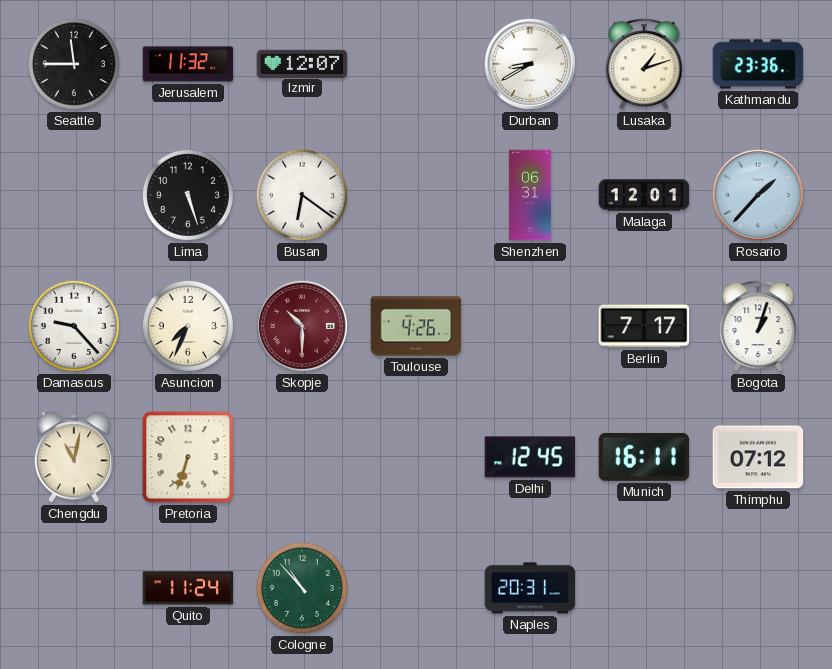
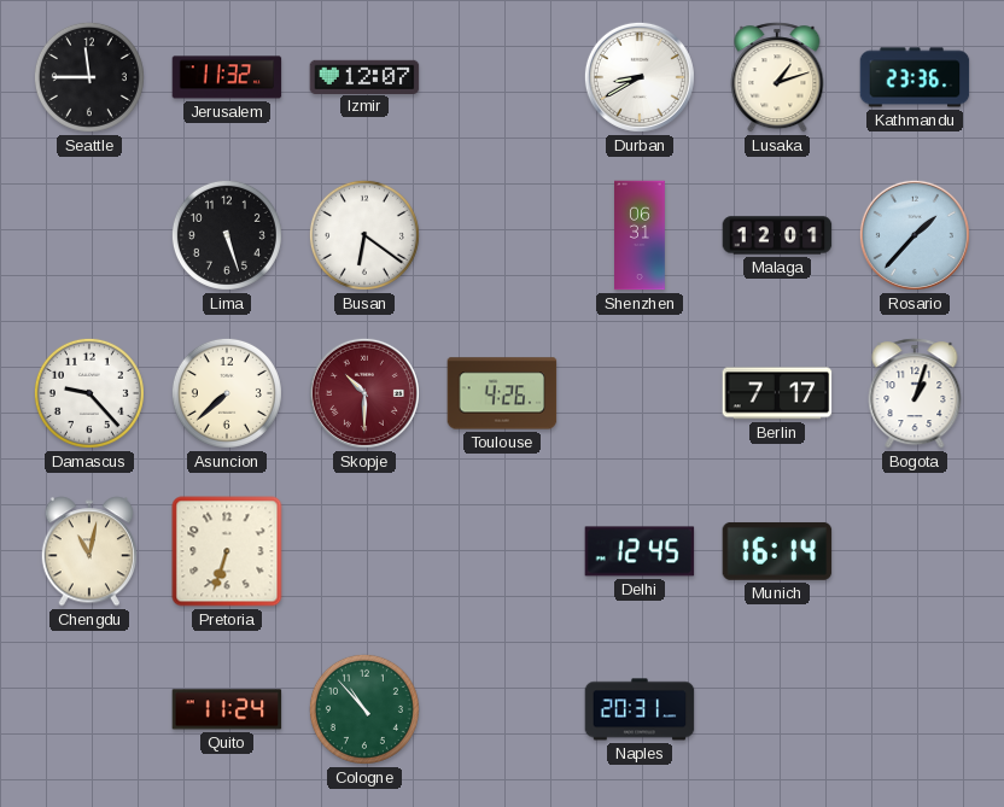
Asuncion: 7:34 -> 7:38 (227, 393)
Munich: 16:11 -> 16:14 (777, 551)
Thimphu: 07:12 -> none (758, 457)
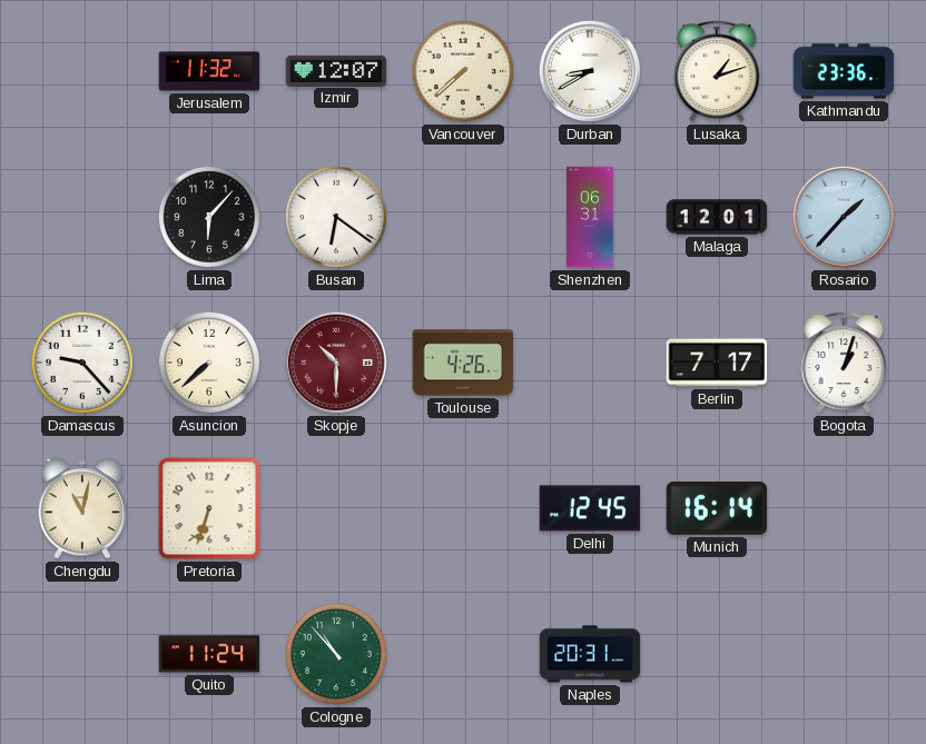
Seattle: 11:45 -> none (89, 77)
Vancouver: none -> 7:38 (463, 71)
Lima: 5:27 -> 6:07 (209, 217)
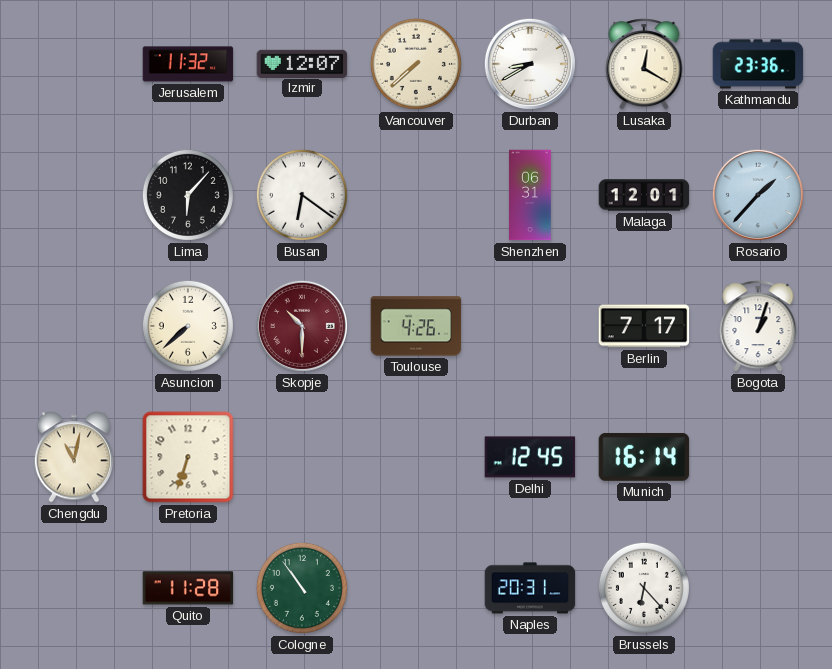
Lusaka: 1:12 -> 12:20 (644, 64)
Damascus: 9:23 -> none (82, 363)
Quito: 11:24 -> 11:28 (188, 588)
Cologne: 10:53 -> 10:54 (302, 588)
Brussels: none -> 6:23 (644, 588)
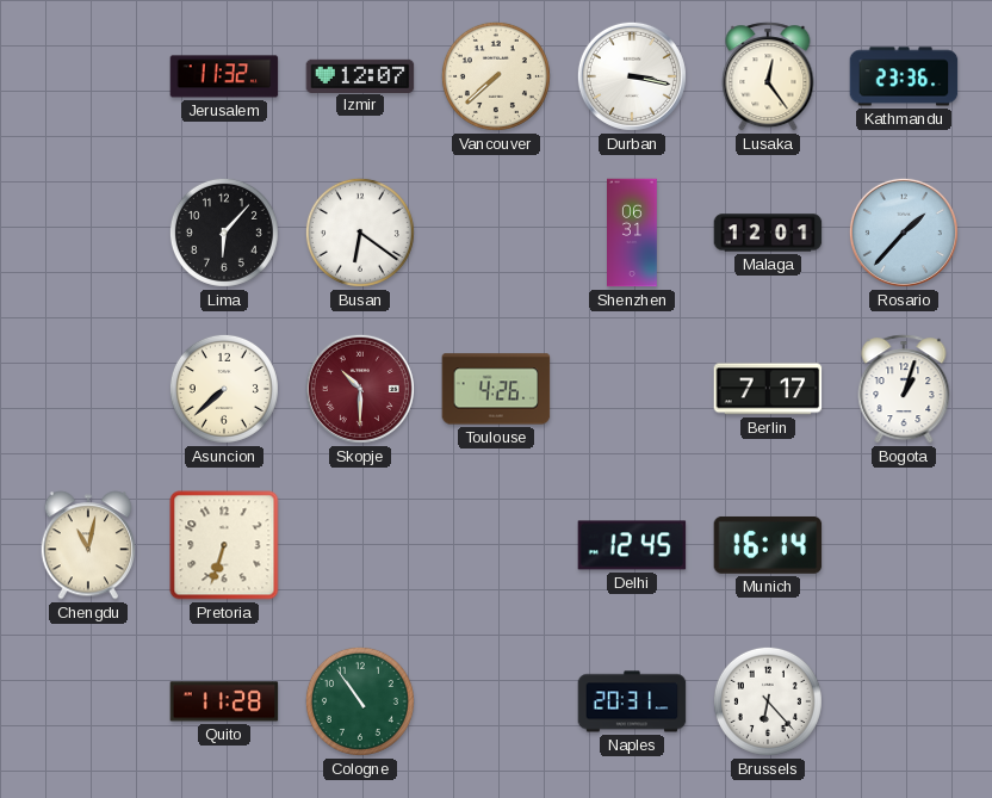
Durban: 8:40 -> 3:17 (632, 76)
Lusaka: 12:20 -> 12:24 (768, 76)
